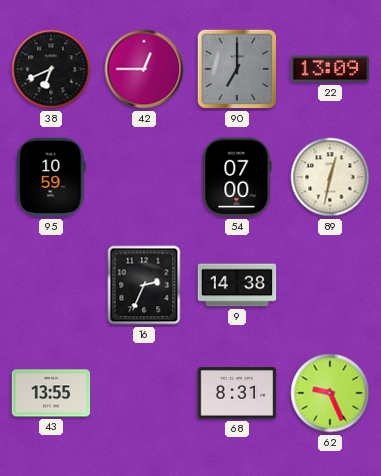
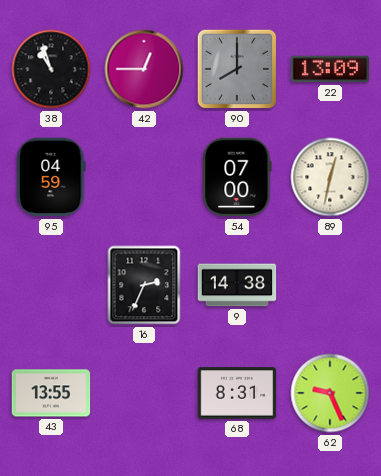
38: 6:41 -> 10:57 (51, 69)
90: 7:00 -> 8:00 (237, 69)
95: 10:59 -> 04:59 (51, 177)
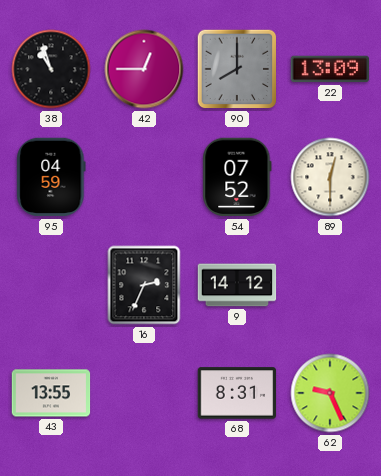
54: 07:00 -> 07:52 (237, 177)
89: 12:32 -> 12:30 (330, 177)
9: 14:38 -> 14:12 (237, 285)
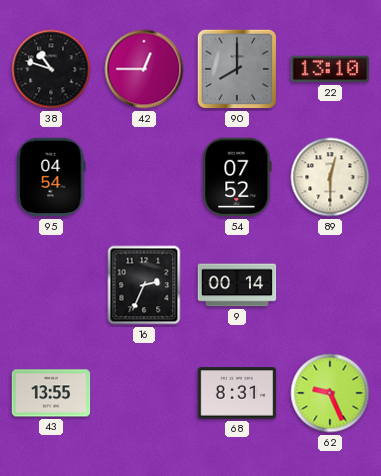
38: 10:57 -> 10:48 (51, 69)
22: 13:09 -> 13:10 (330, 69)
95: 04:59 -> 04:54 (51, 177)
9: 14:12 -> 00:14 (237, 285)
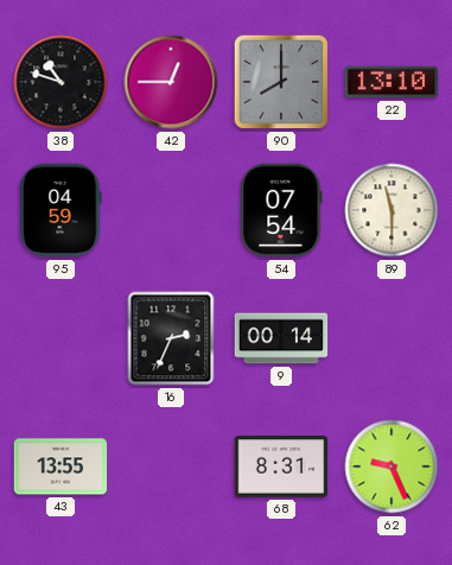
95: 04:54 -> 04:59 (61, 210)
54: 07:52 -> 07:54 (281, 210)
89: 12:30 -> 11:30 (391, 210)
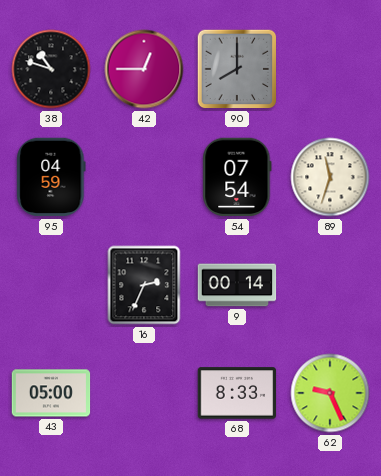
22: 13:10 -> none (391, 82)
89: 11:30 -> 11:33 (330, 177)
43: 13:55 -> 05:00 (51, 393)
68: 8:31 -> 8:33 (237, 393)
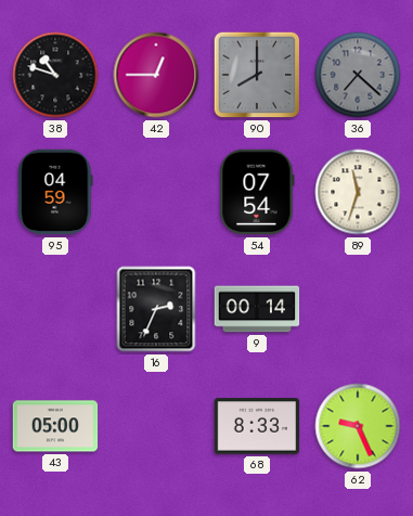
36: none -> 7:22 (358, 75)
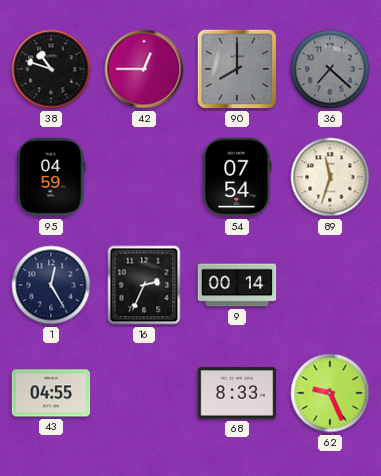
1: none -> 12:25 (51, 285)
43: 05:00 -> 04:55 (51, 393)
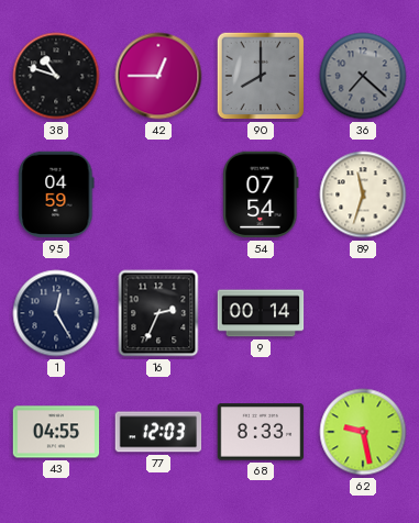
77: none -> 12:03 (158, 432)
62: 9:26 -> 9:28 (363, 432)
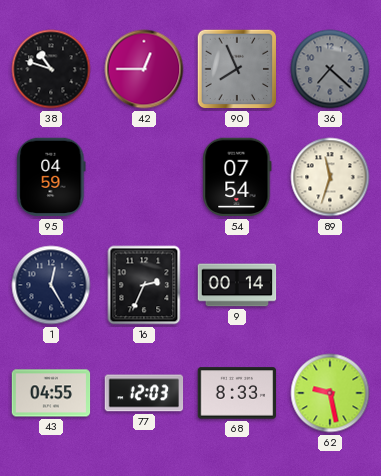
90: 8:00 -> 7:56 (237, 69)
